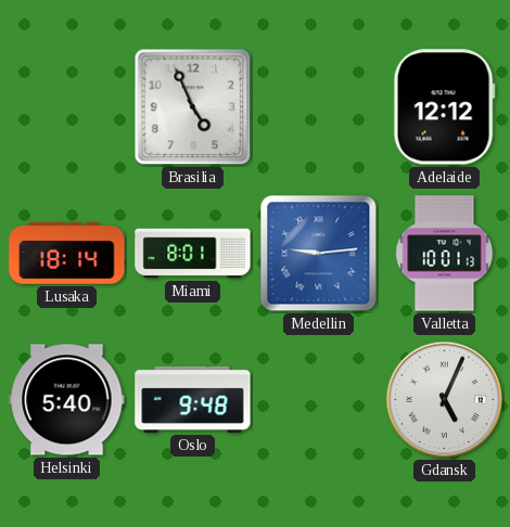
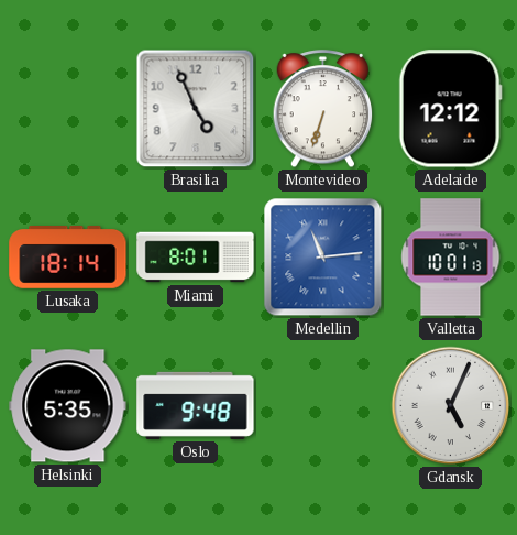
Montevideo: none -> 6:33 (323, 109)
Medellin: 9:14 -> 11:14 (323, 258)
Helsinki: 5:40 -> 5:35 (68, 406)
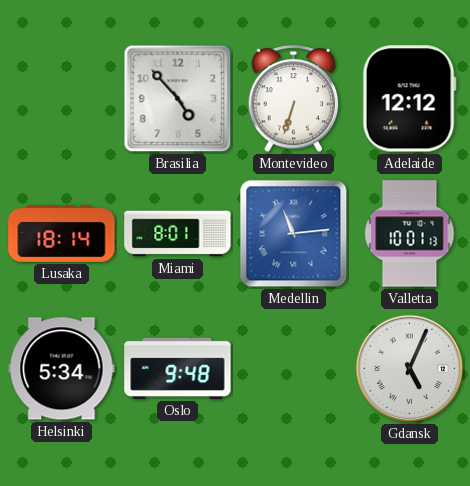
Brasilia: 4:56 -> 4:53 (178, 99)
Helsinki: 5:35 -> 5:34 (62, 369)
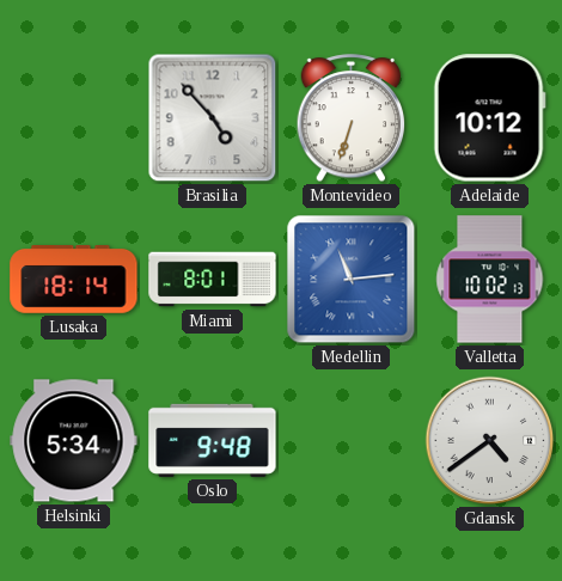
Adelaide: 12:12 -> 10:12 (489, 118)
Valletta: 10:01 -> 10:02 (490, 280)
Gdansk: 5:04 -> 4:39 (490, 441)
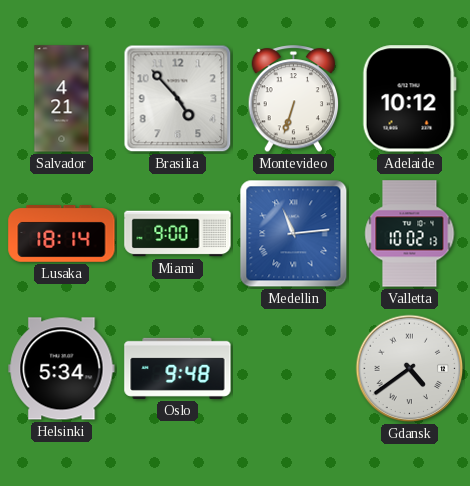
Salvador: none -> 4:21 (62, 99)
Miami: 8:01 -> 9:00 (178, 234)
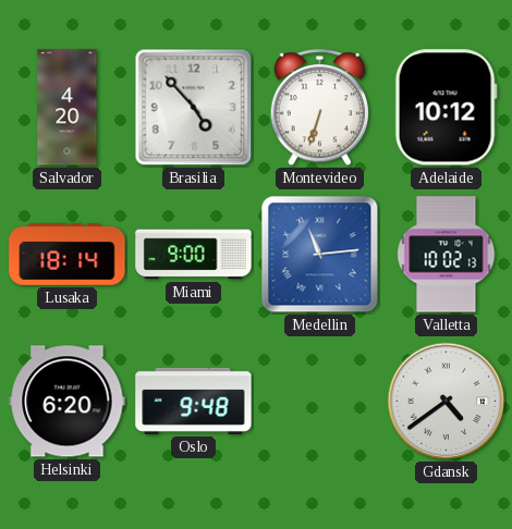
Salvador: 4:21 -> 4:20 (68, 108)
Helsinki: 5:34 -> 6:20 (68, 402)
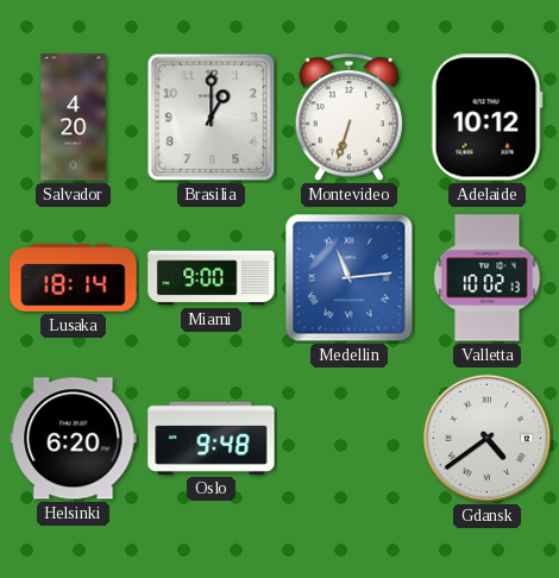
Brasilia: 4:53 -> 1:00 (212, 118)
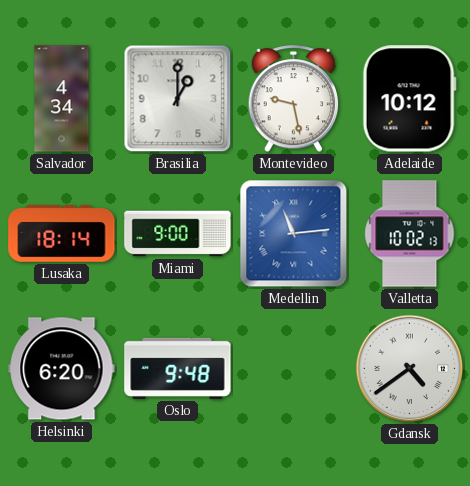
Salvador: 4:20 -> 4:34 (62, 99)
Montevideo: 6:33 -> 9:28 (294, 99)
